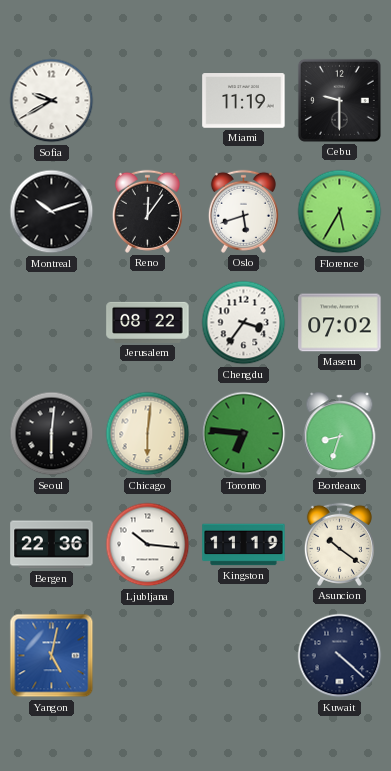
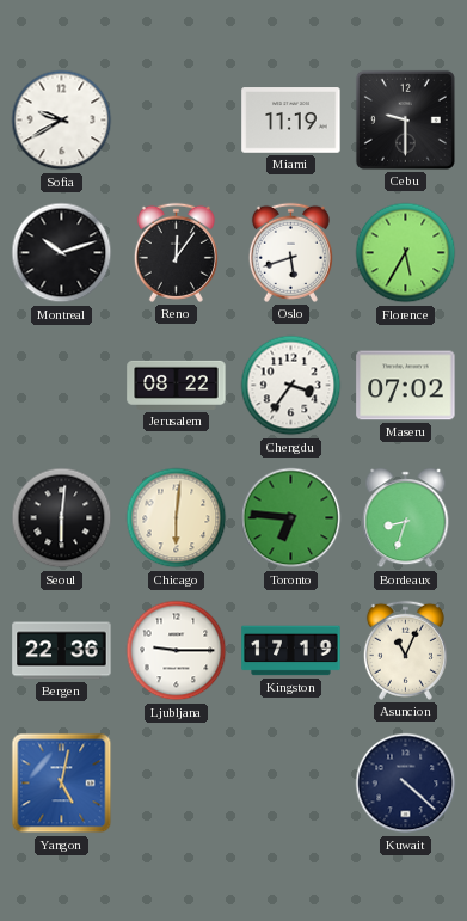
Ljubljana: 10:16 -> 9:15 (177, 651)
Kingston: 11:19 -> 17:19 (291, 651)
Asuncion: 10:21 -> 11:04 (405, 650)
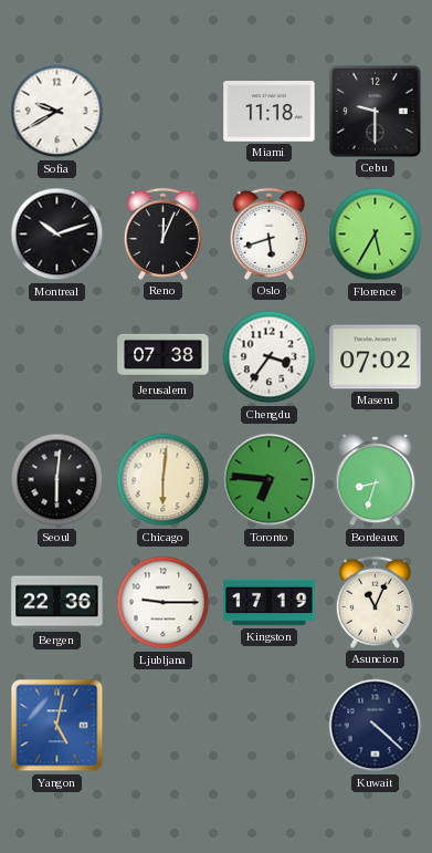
Miami: 11:19 -> 11:18 (270, 112)
Reno: 12:06 -> 12:04 (162, 233)
Jerusalem: 08:22 -> 07:38 (164, 356)
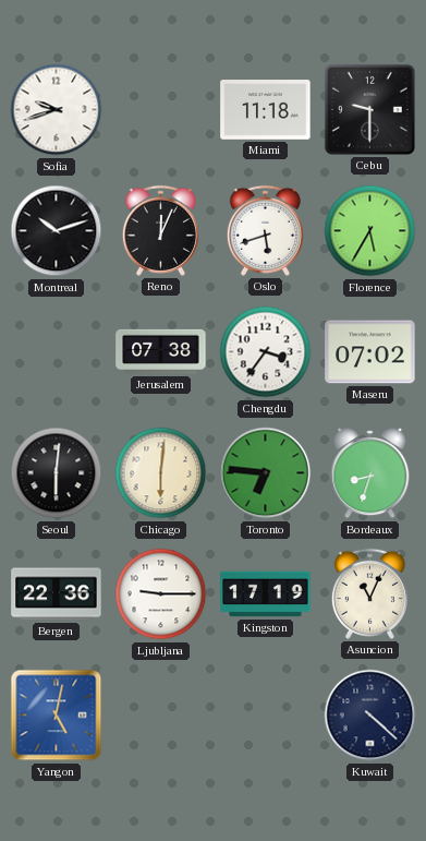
Sofia: 9:40 -> 9:42 (57, 110)
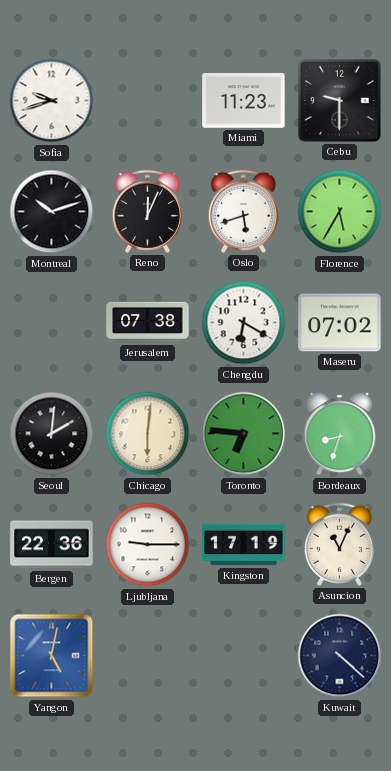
Miami: 11:18 -> 11:23 (244, 101)
Chengdu: 3:36 -> 6:20 (244, 323)
Seoul: 6:01 -> 2:01 (52, 434)
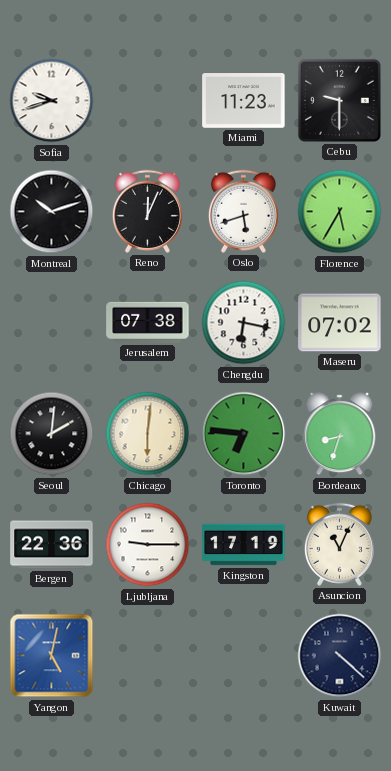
Chengdu: 6:20 -> 6:17 (244, 323)
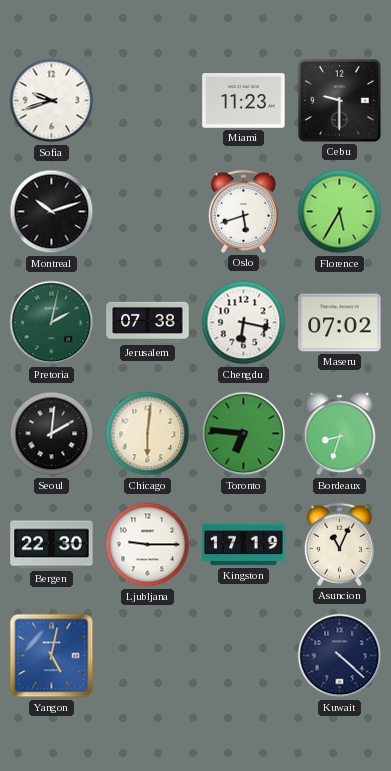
Reno: 12:04 -> none (147, 211)
Pretoria: none -> 2:02 (52, 323)
Bergen: 22:36 -> 22:30 (52, 545)
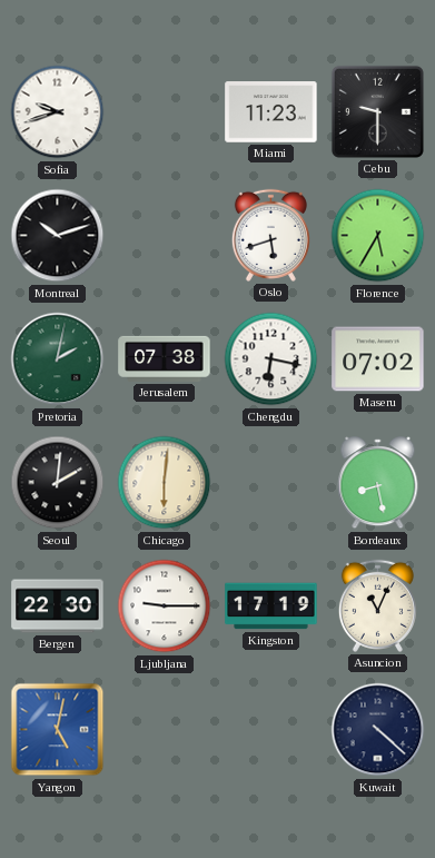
Toronto: 6:46 -> none (244, 434)
Bordeaux: 8:33 -> 8:28 (378, 483)
